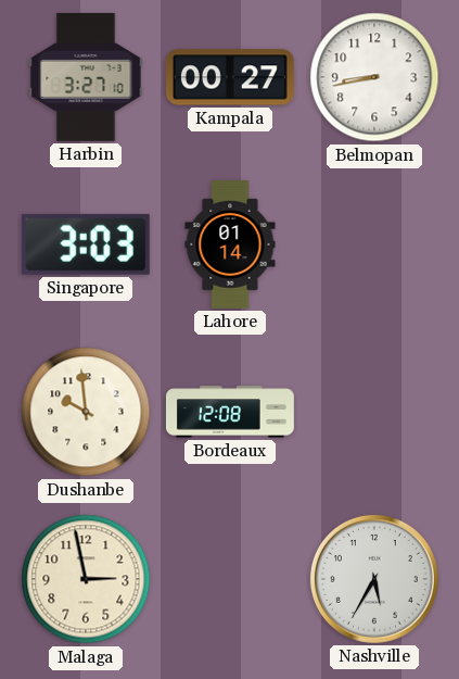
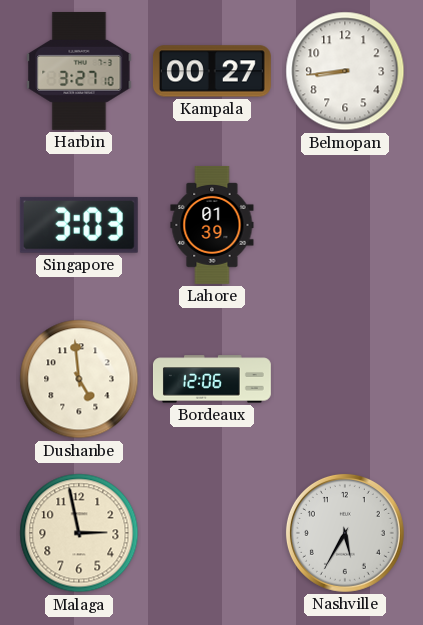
Belmopan: 8:43 -> 8:44 (345, 71)
Lahore: 01:14 -> 01:39 (212, 225)
Dushanbe: 9:59 -> 4:59 (79, 379)
Bordeaux: 12:08 -> 12:06 (212, 379)
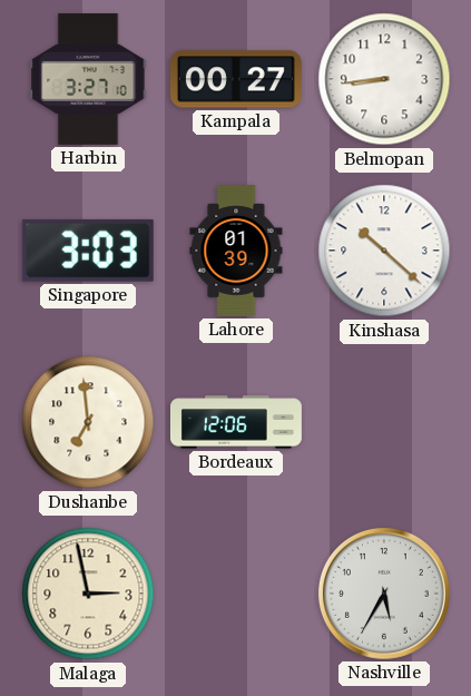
Kinshasa: none -> 10:22 (384, 251)
Dushanbe: 4:59 -> 6:59 (88, 422)
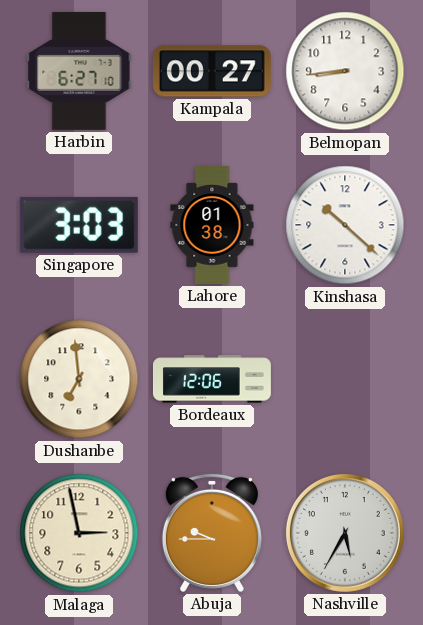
Harbin: 3:27 -> 6:27 (79, 71)
Lahore: 01:39 -> 01:38 (212, 225)
Abuja: none -> 9:45 (212, 533)
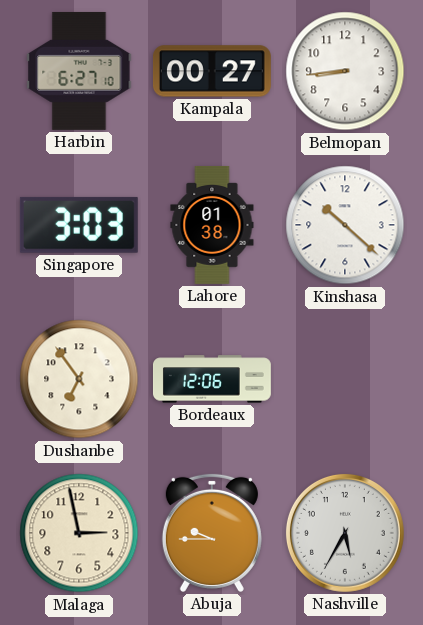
Dushanbe: 6:59 -> 6:54 (79, 379)
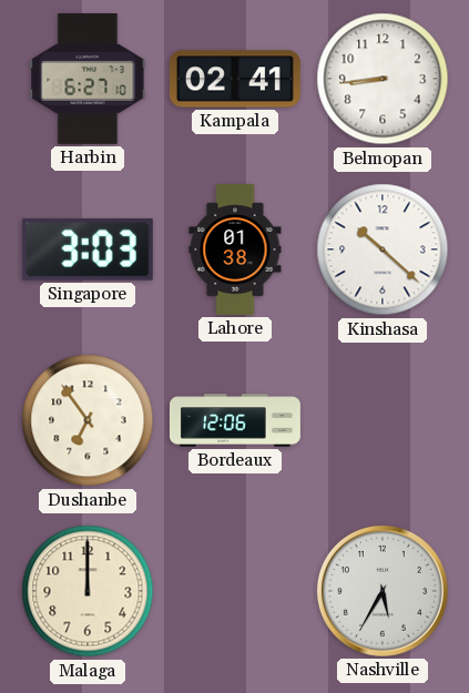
Kampala: 00:27 -> 02:41 (235, 79)
Malaga: 2:58 -> 12:00 (88, 591)
Abuja: 9:45 -> none (212, 533)
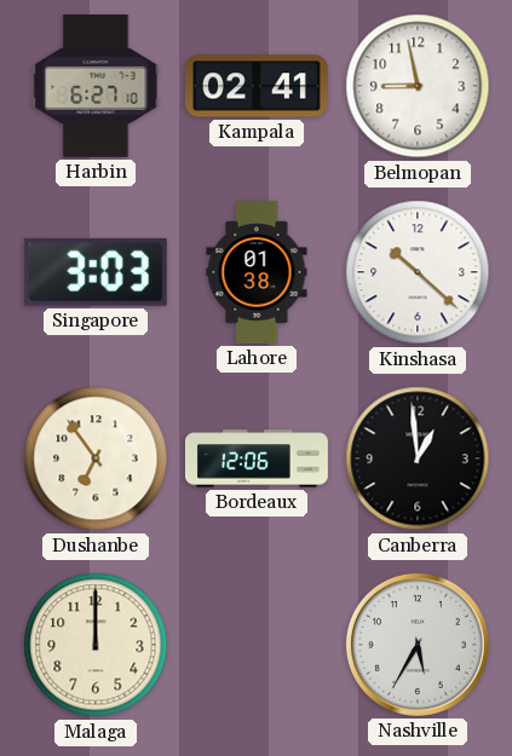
Belmopan: 8:44 -> 8:58 (418, 86)
Canberra: none -> 12:59 (418, 458)
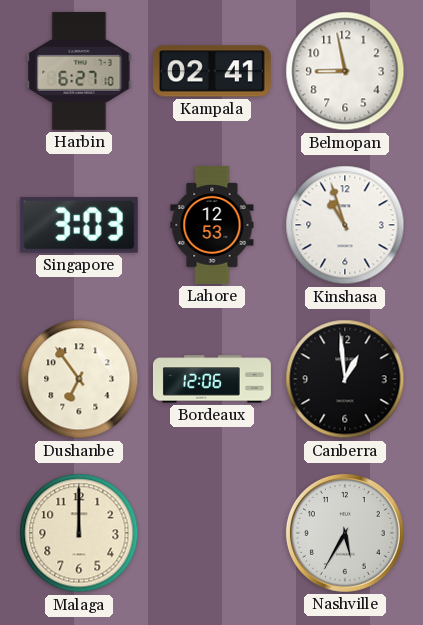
Lahore: 01:38 -> 12:53 (212, 225)
Kinshasa: 10:22 -> 10:57 (345, 225)
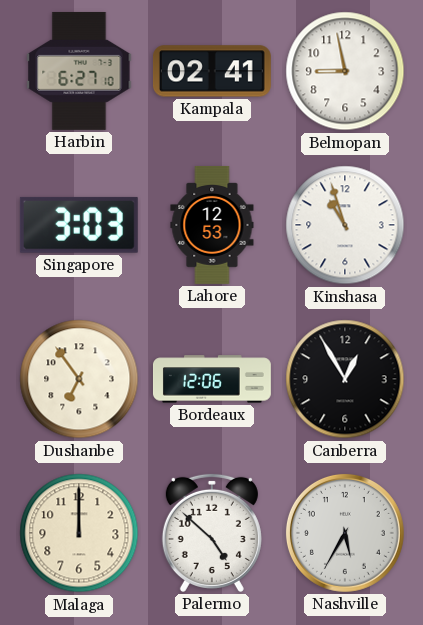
Canberra: 12:59 -> 12:55 (345, 379)
Palermo: none -> 4:52 (212, 533)
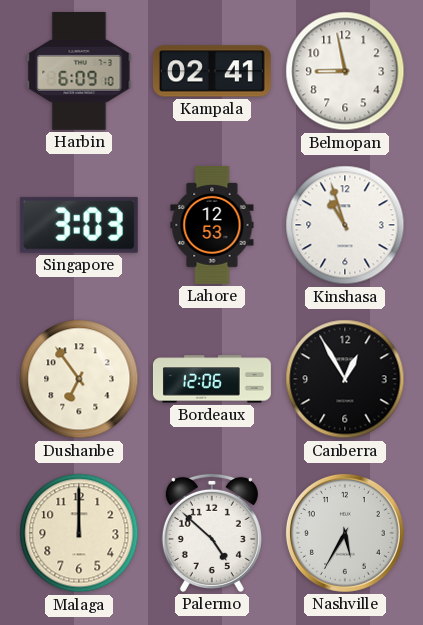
Harbin: 6:27 -> 6:09 (79, 71)
